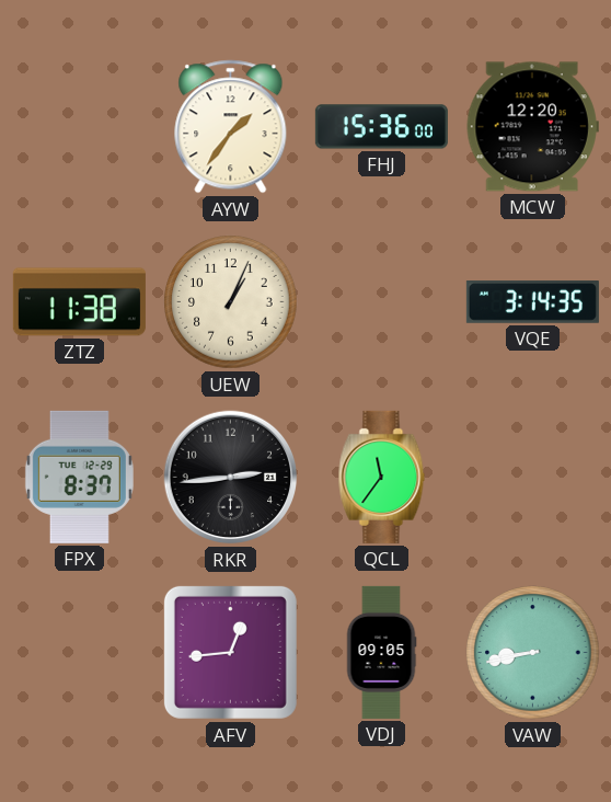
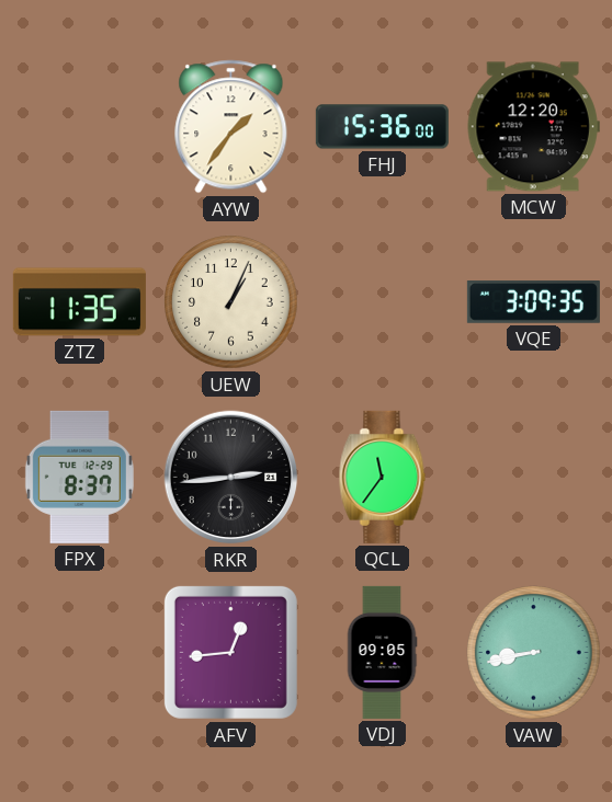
ZTZ: 11:38 -> 11:35 (79, 302)
VQE: 3:14 -> 3:09 (533, 302)
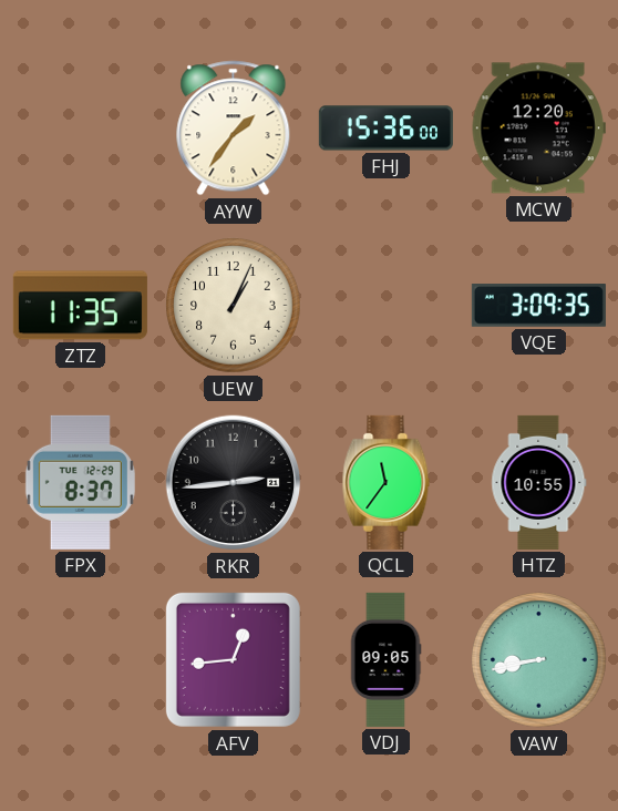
HTZ: none -> 10:55 (539, 482)
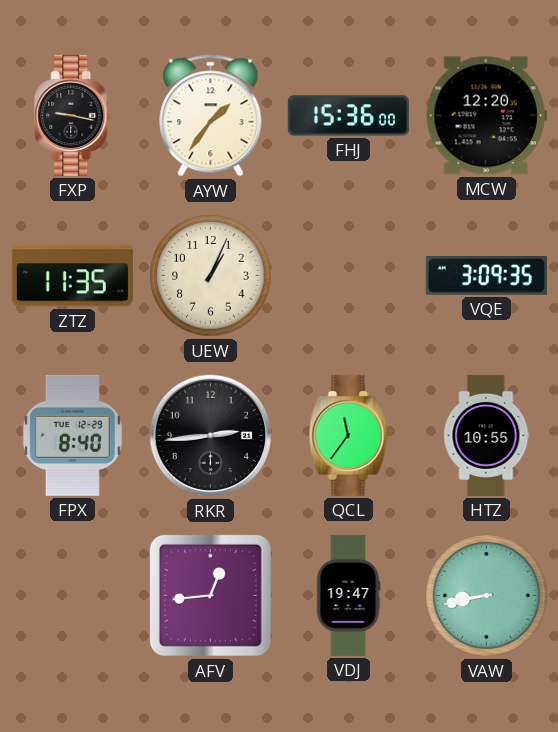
FXP: none -> 9:17 (73, 115)
FPX: 8:37 -> 8:40 (72, 435)
VDJ: 09:05 -> 19:47 (348, 595)
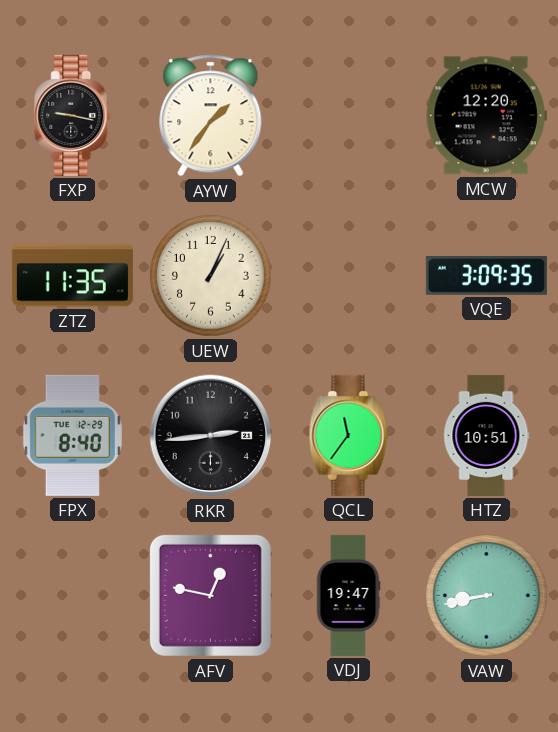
FHJ: 15:36 -> none (348, 116)
HTZ: 10:55 -> 10:51 (487, 435)
AFV: 12:44 -> 12:47 (210, 595)
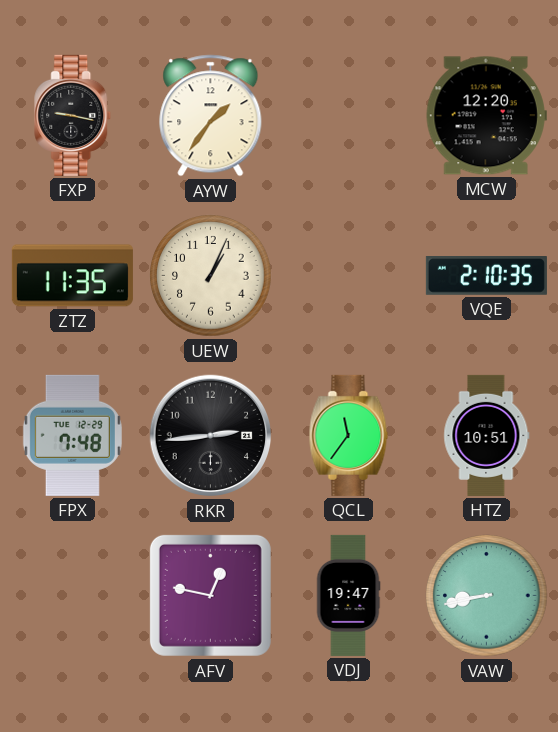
VQE: 3:09 -> 2:10 (486, 276)
FPX: 8:40 -> 7:48 (72, 435)
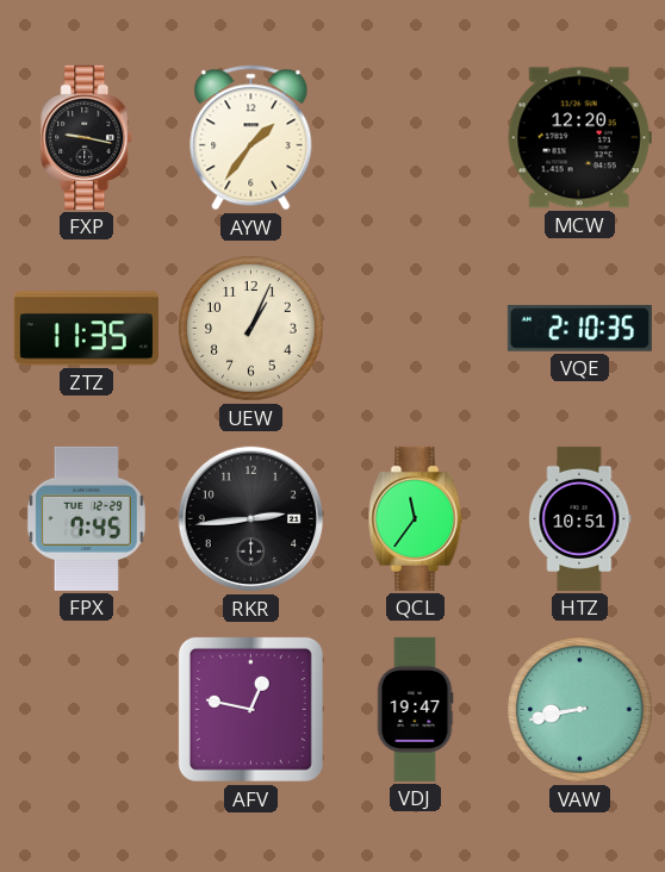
FPX: 7:48 -> 7:45 (86, 518)
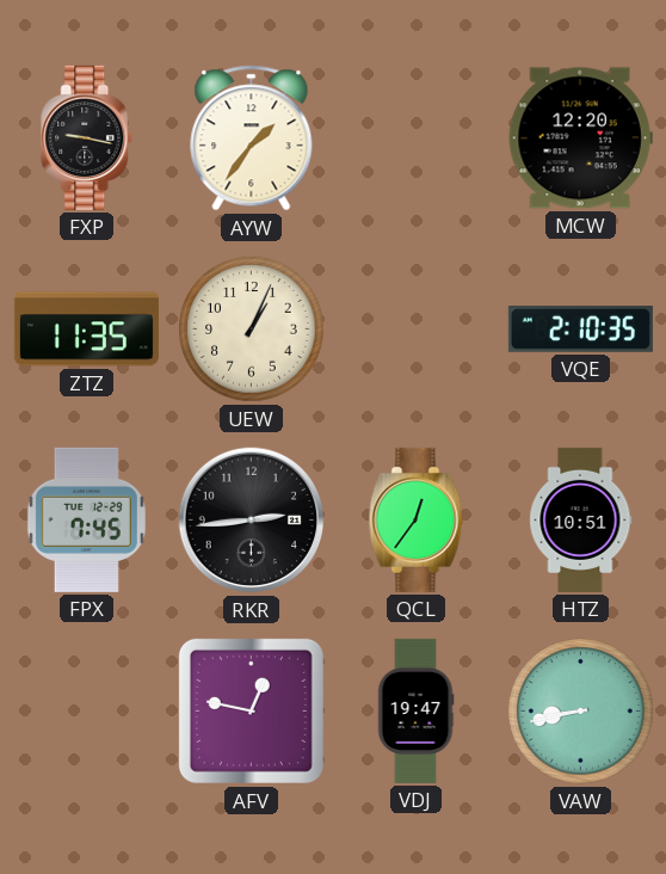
QCL: 11:36 -> 12:36 (417, 519)
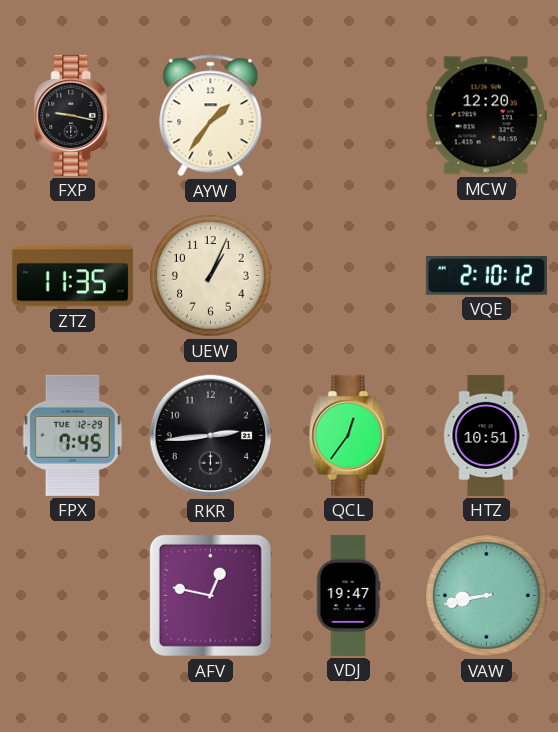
VQE: 2:10:35 -> 2:10:12 (486, 276)
